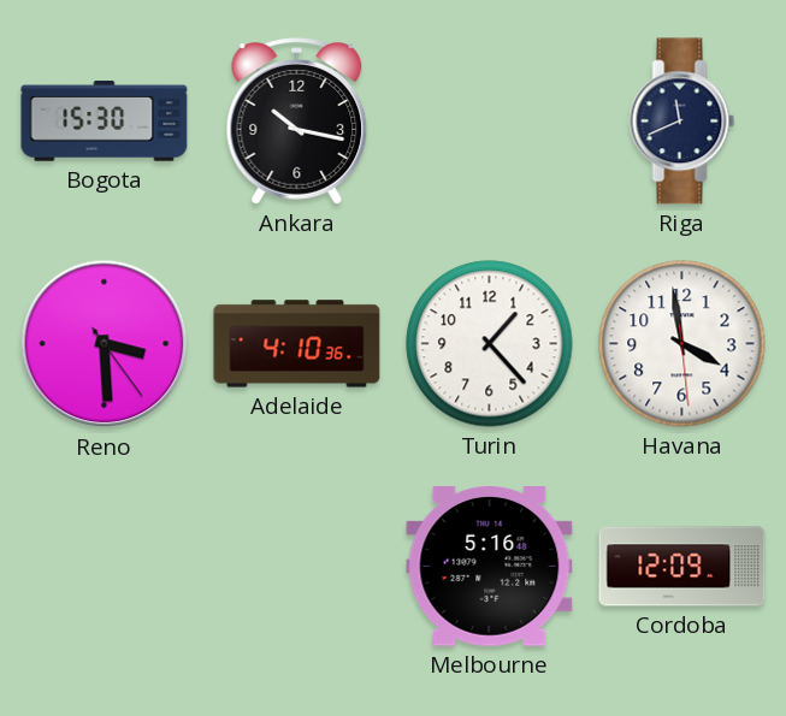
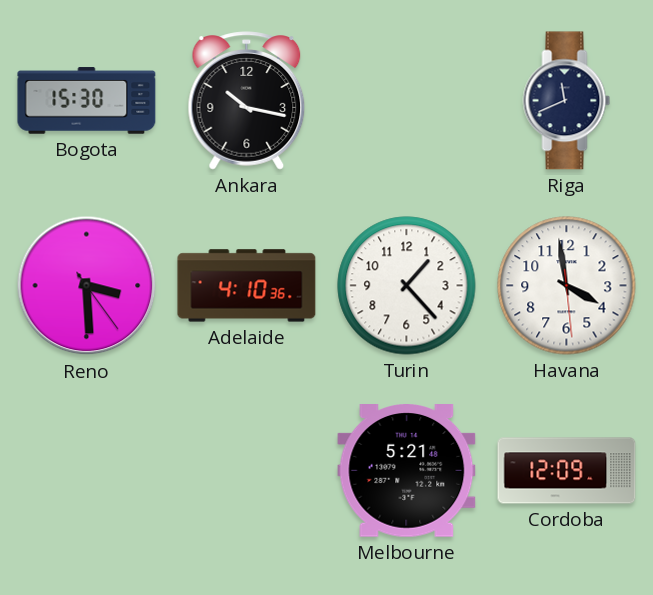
Melbourne: 5:16 -> 5:21 (407, 471)
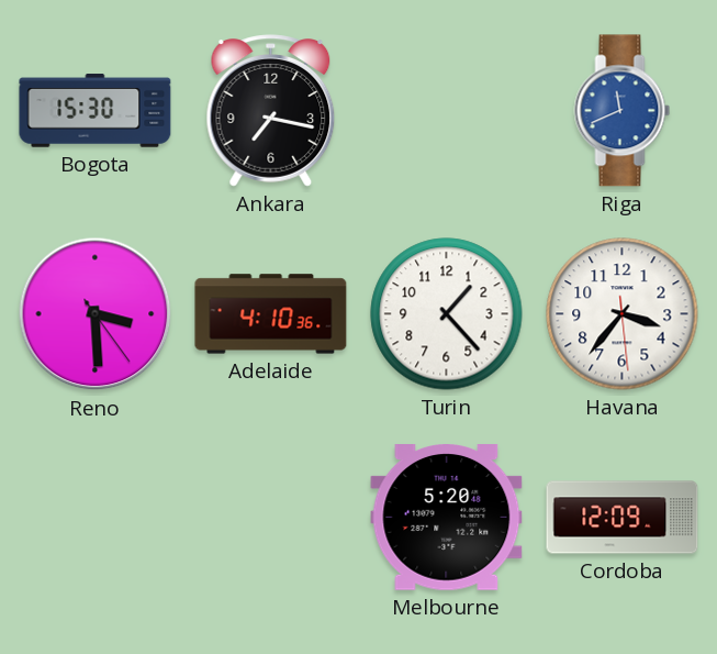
Ankara: 10:17 -> 7:17 (271, 111)
Riga dial: navy -> blue (623, 111)
Havana: 3:58 -> 3:36 (623, 314)
Melbourne: 5:21 -> 5:20 (447, 518)
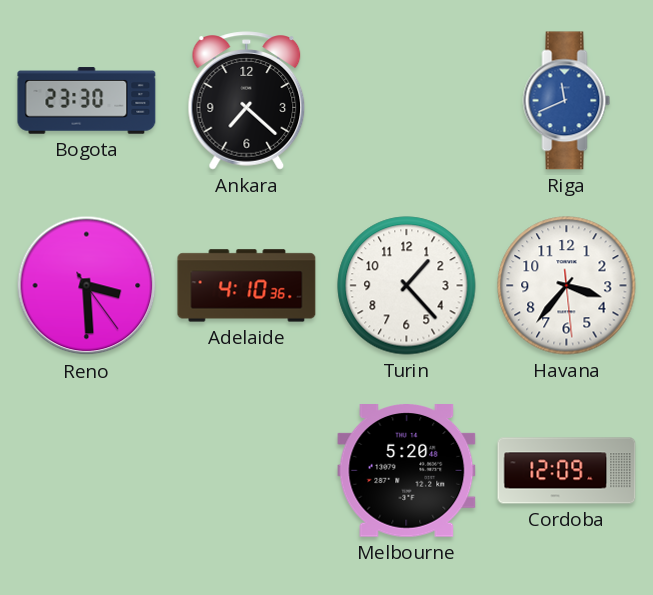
Bogota: 15:30 -> 23:30 (87, 101)
Ankara: 7:17 -> 7:22 (247, 101)
